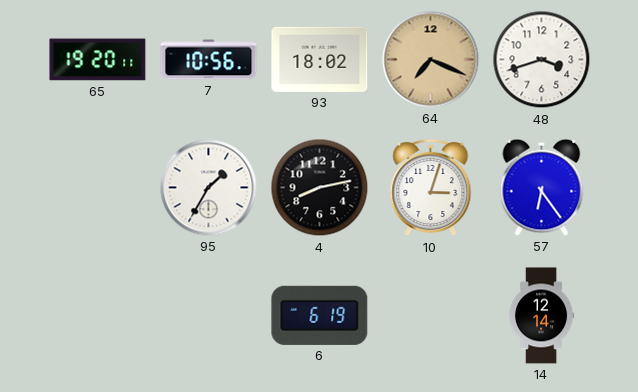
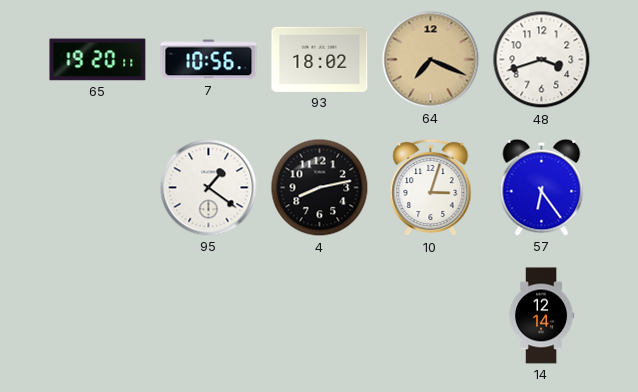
95: 1:35 -> 1:21 (209, 188)
6: 6:19 -> none (320, 315)
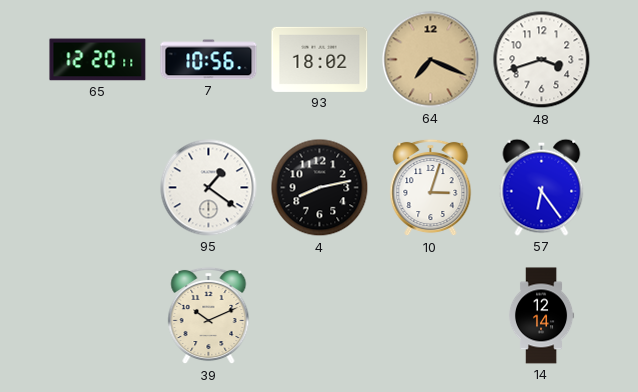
65: 19:20 -> 12:20 (98, 60)
39: none -> 10:11 (209, 316)
